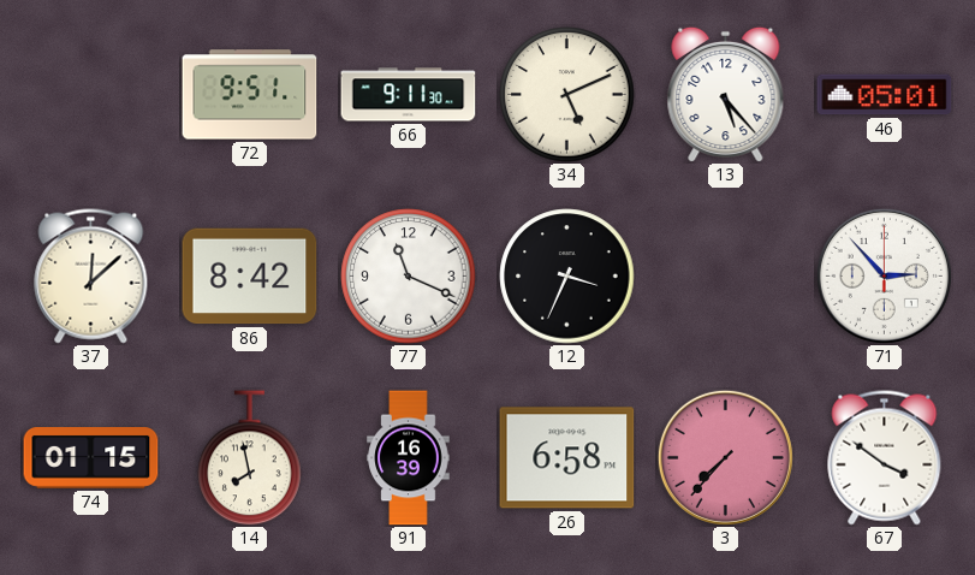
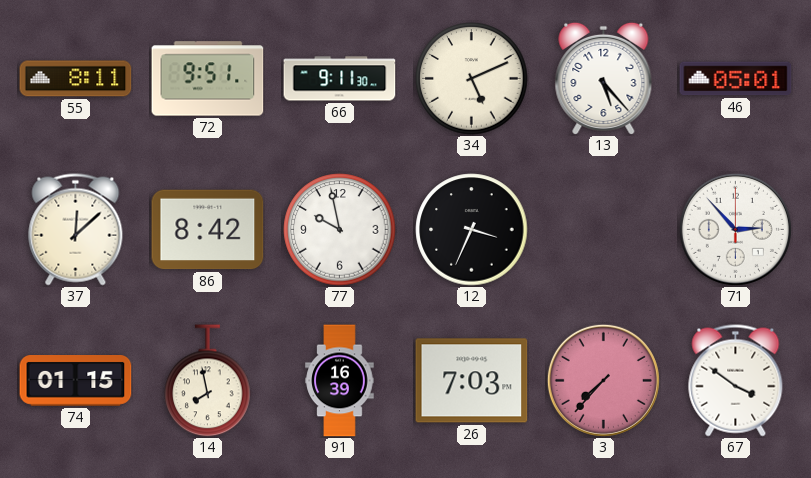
55: none -> 8:11 (76, 79)
77: 11:19 -> 9:58 (340, 230)
26: 6:58 -> 7:03 (472, 381)
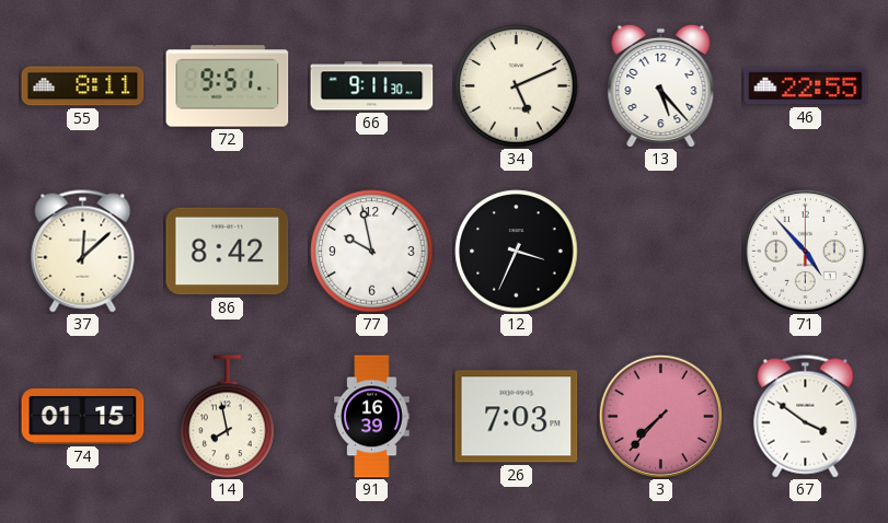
46: 05:01 -> 22:55 (806, 86)
71: 2:53 -> 4:53 (805, 251)
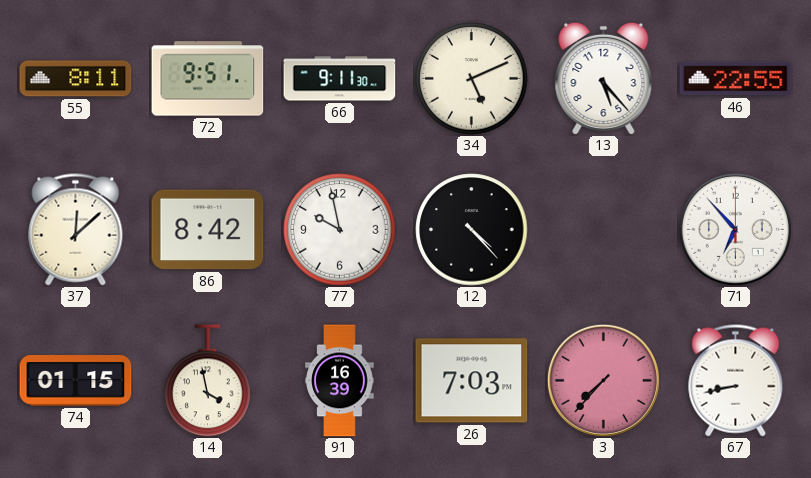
12: 3:34 -> 4:23 (472, 230)
71: 4:53 -> 6:53 (735, 229)
14: 7:58 -> 3:58 (208, 381)
67: 3:51 -> 8:43 (736, 381)
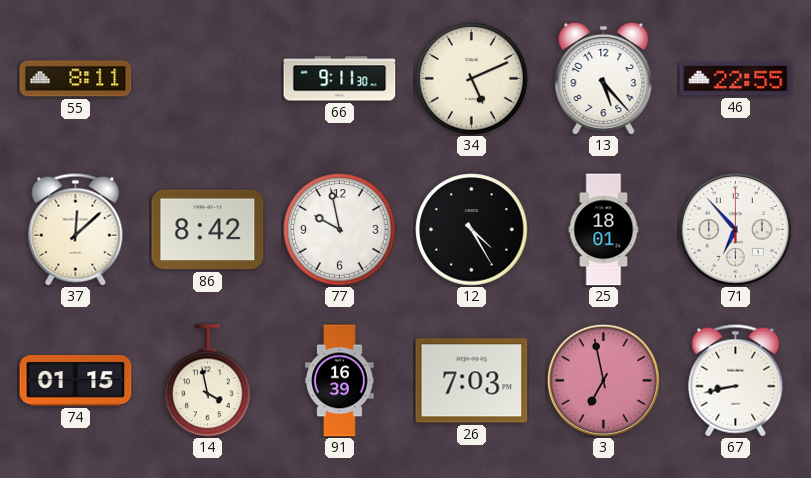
72: 9:51 -> none (208, 79)
12: 4:23 -> 4:25 (472, 230)
25: none -> 18:01 (604, 230)
3: 7:37 -> 6:58 (603, 380)
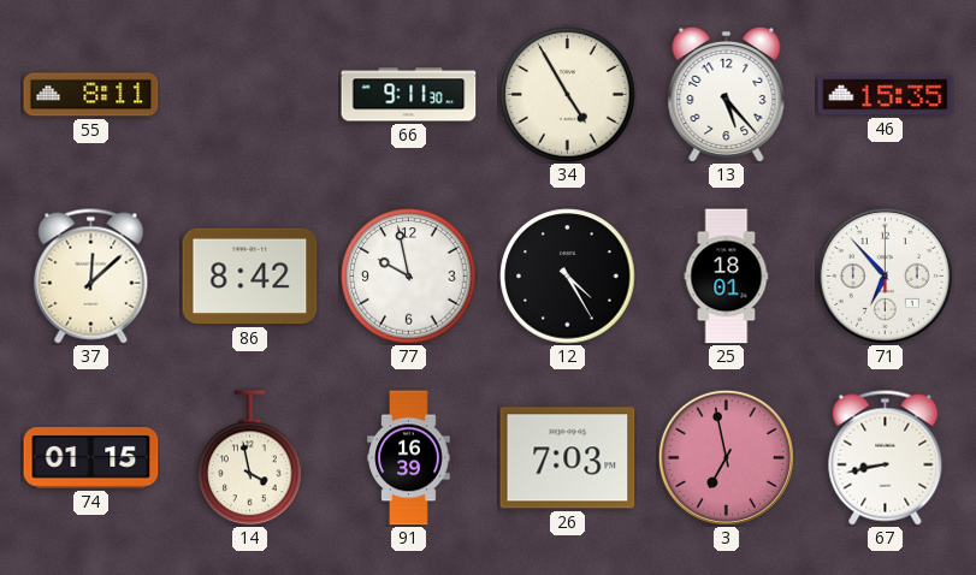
34: 5:11 -> 4:55 (568, 95)
46: 22:55 -> 15:35 (886, 95)
